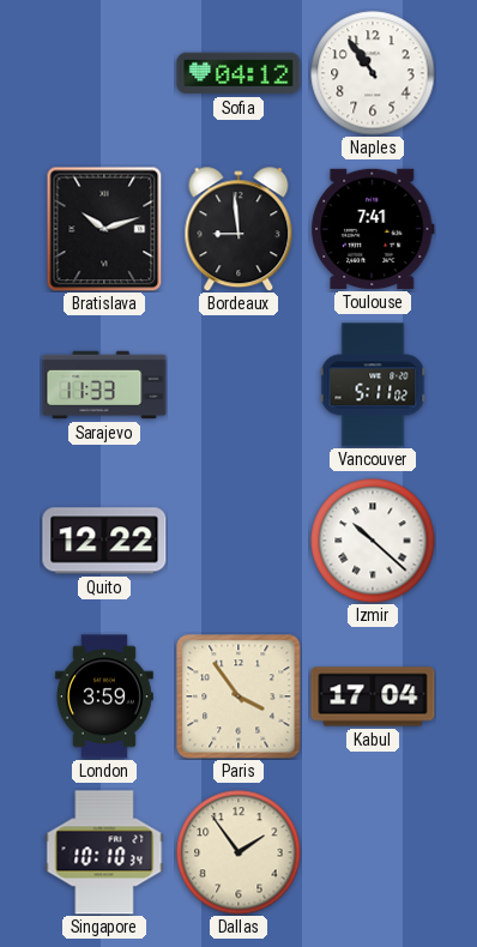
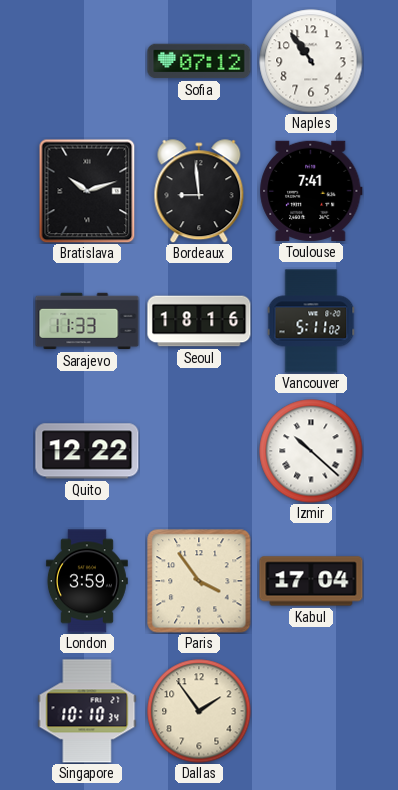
Sofia: 04:12 -> 07:12 (199, 61)
Seoul: none -> 18:16 (199, 321)
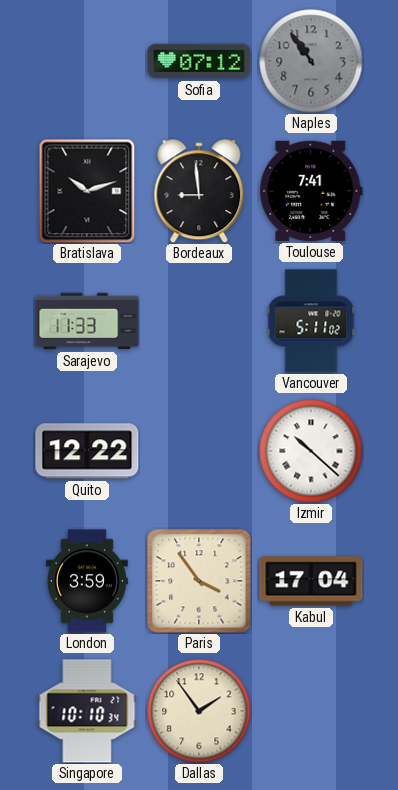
Naples dial: white -> grey (311, 61)
Seoul: 18:16 -> none (199, 321)
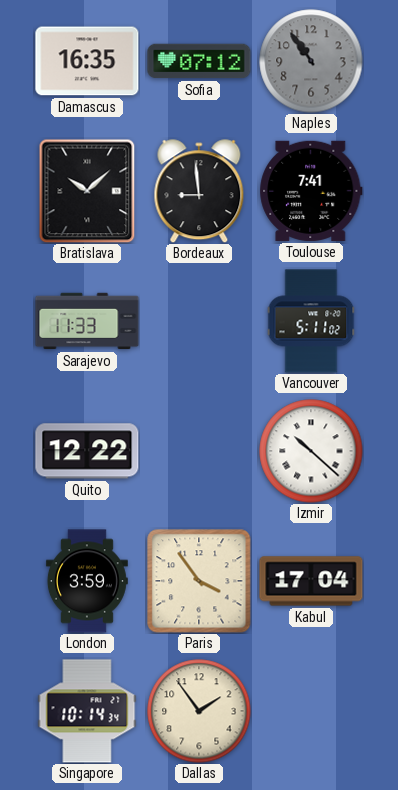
Damascus: none -> 16:35 (87, 61)
Bratislava: 10:12 -> 10:08 (87, 191)
Singapore: 10:10 -> 10:14 (87, 711)
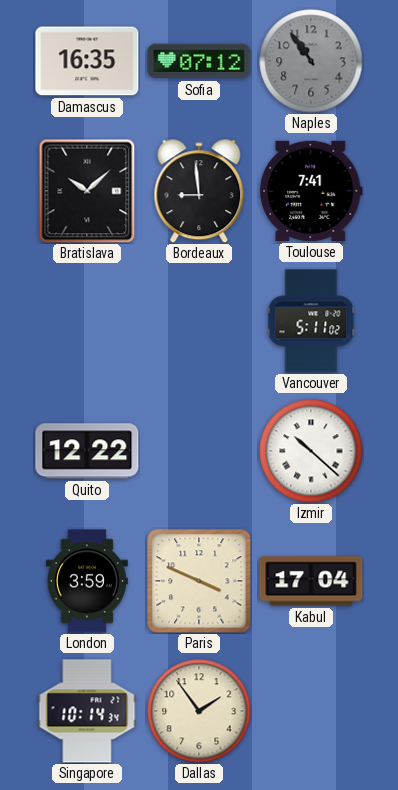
Sarajevo: 11:33 -> none (87, 321)
Paris: 3:54 -> 3:49 (199, 581)
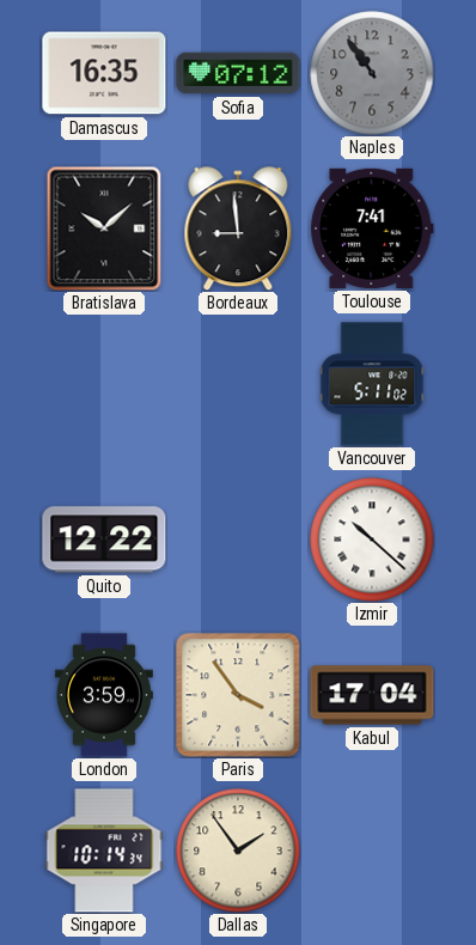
Paris: 3:49 -> 3:54 (238, 695)
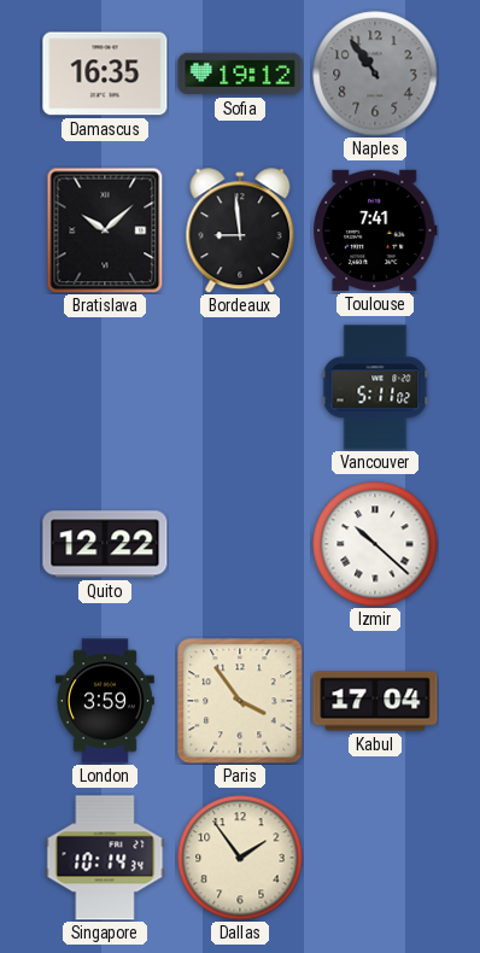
Sofia: 07:12 -> 19:12 (240, 74)
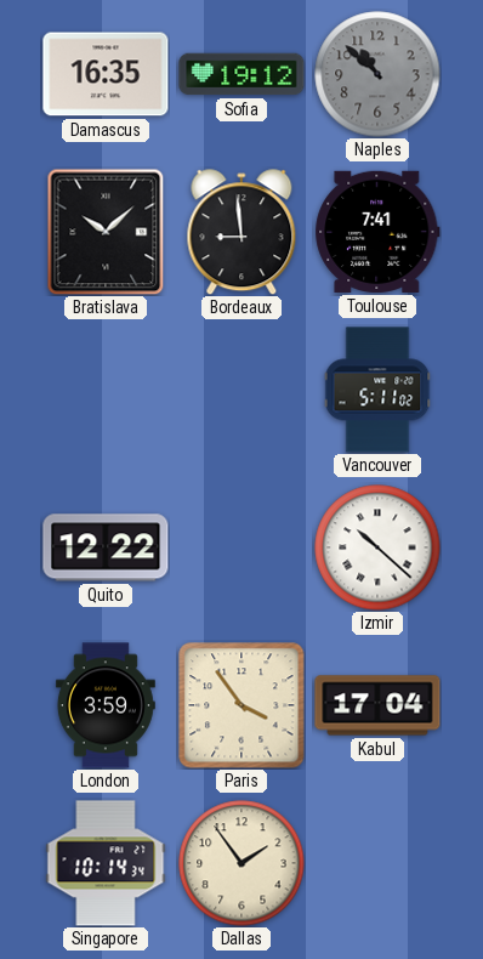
Naples: 10:54 -> 10:52 (377, 74)
